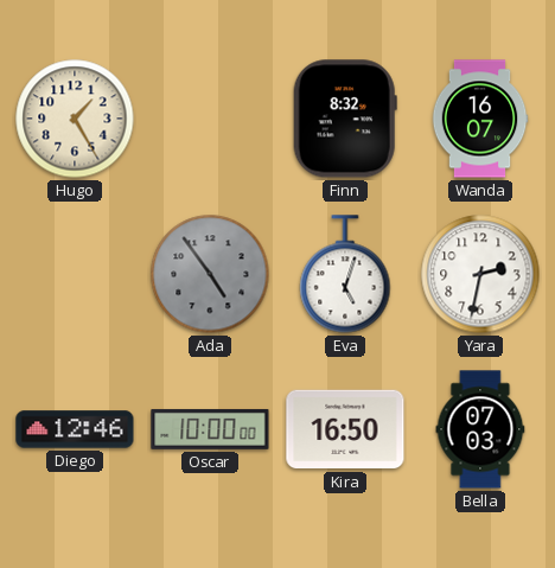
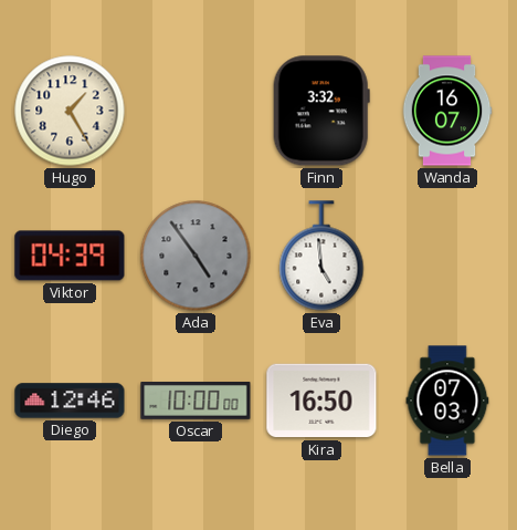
Finn: 8:32 -> 3:32 (321, 111)
Viktor: none -> 04:39 (70, 256)
Eva: 5:03 -> 4:59 (321, 256)
Yara: 2:32 -> none (480, 274)
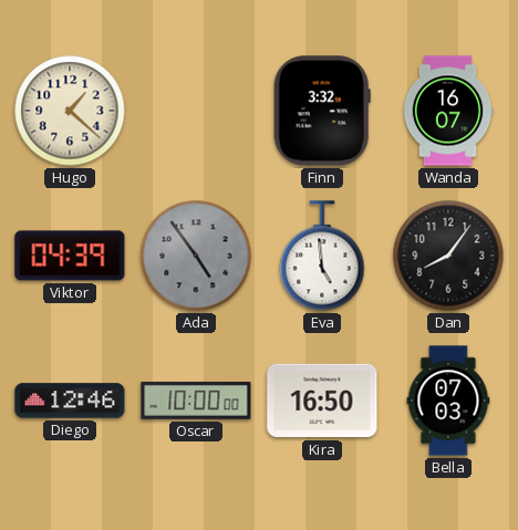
Hugo: 1:25 -> 1:22 (70, 111)
Dan: none -> 8:06 (448, 256)
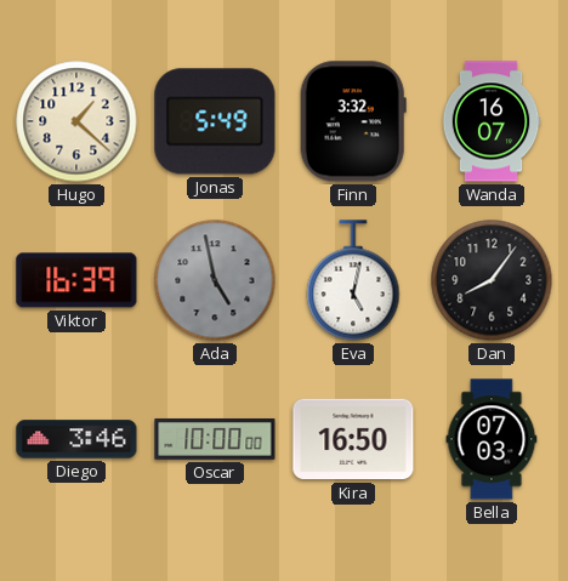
Jonas: none -> 5:49 (215, 121)
Viktor: 04:39 -> 16:39 (76, 280)
Ada: 4:54 -> 4:58 (215, 280)
Eva: 4:59 -> 5:02 (353, 280)
Diego: 12:46 -> 3:46 (76, 439)
